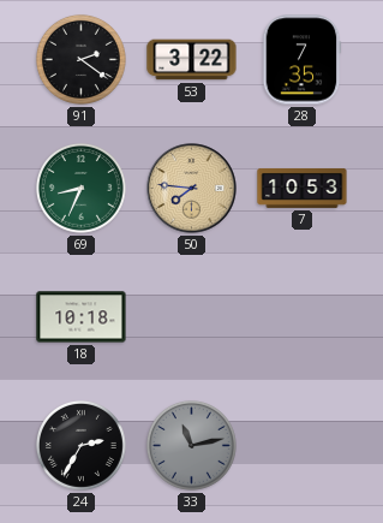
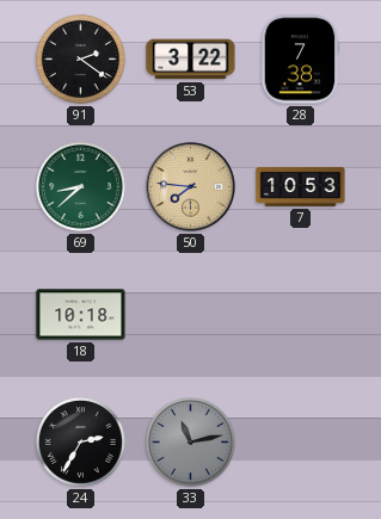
28: 7:35 -> 7:38 (300, 60)
69: 8:34 -> 8:38 (80, 186)
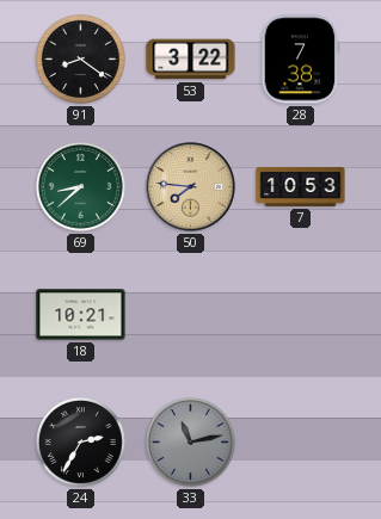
91: 2:21 -> 8:21 (80, 58)
18: 10:18 -> 10:21 (81, 315)
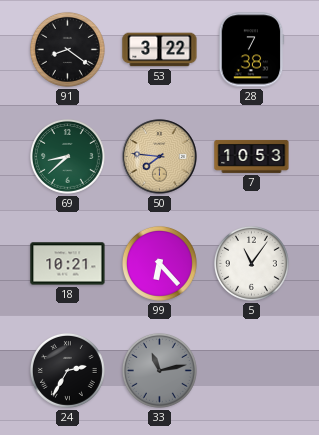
99: none -> 6:23 (159, 263)
5: none -> 11:06 (251, 263)
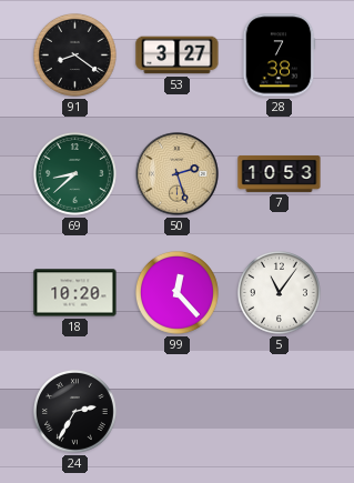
53: 3:22 -> 3:27 (178, 56)
50: 7:46 -> 2:27 (178, 174)
18: 10:21 -> 10:20 (75, 293)
99: 6:23 -> 12:23 (176, 292)
33: 11:13 -> none (159, 370)
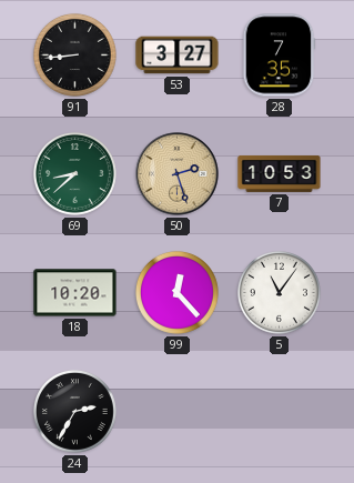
91: 8:21 -> 8:44 (74, 54)
28: 7:38 -> 7:35 (279, 56)
